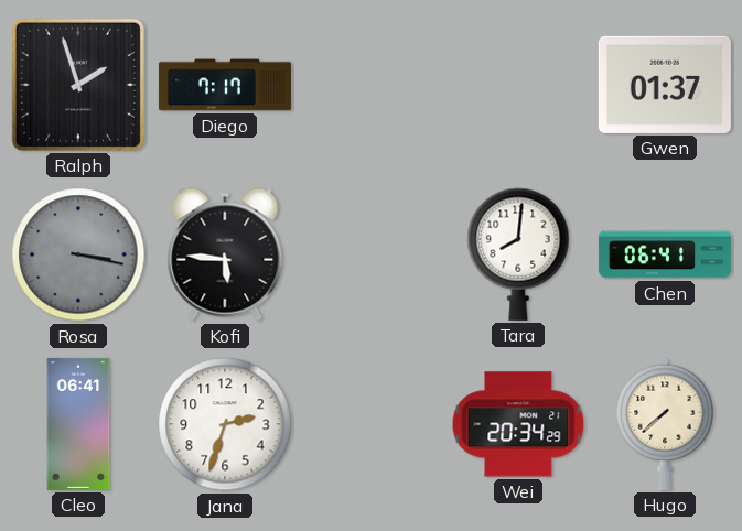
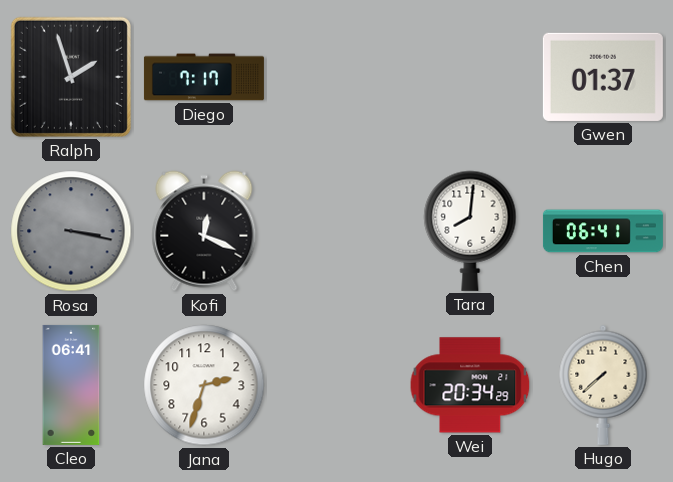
Kofi: 5:46 -> 12:19 (204, 231)
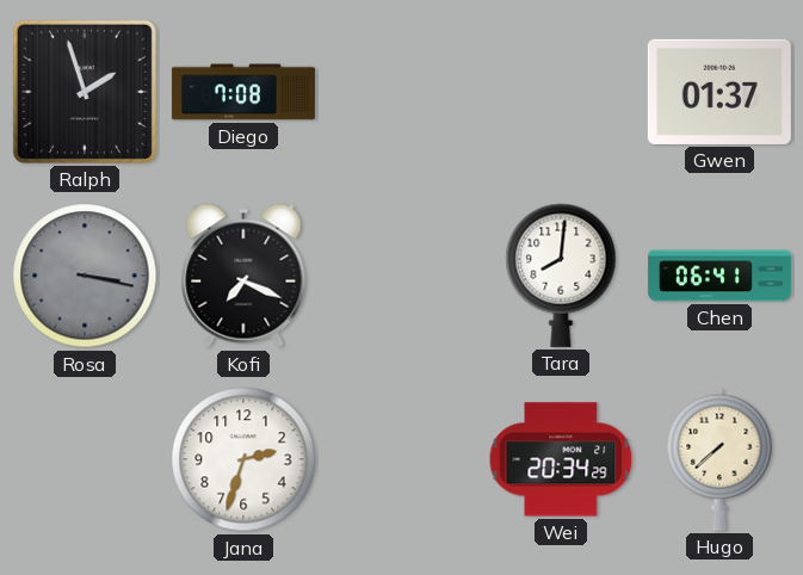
Diego: 7:17 -> 7:08 (243, 92)
Kofi: 12:19 -> 7:19 (243, 276)
Cleo: 06:41 -> none (71, 385)
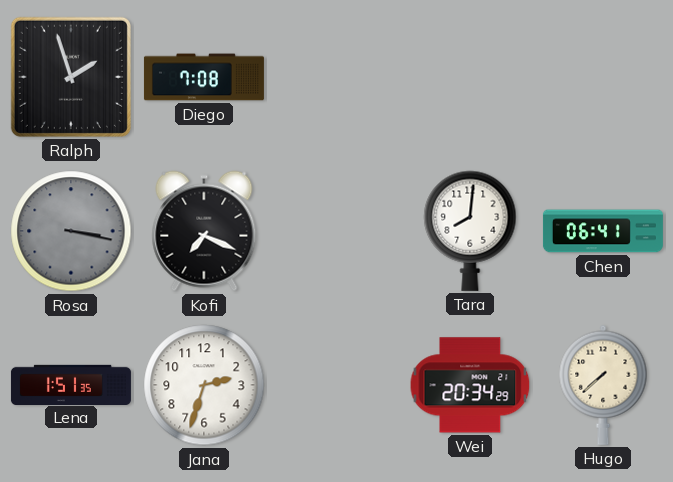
Gwen: 01:37 -> none (719, 92)
Lena: none -> 1:51 (71, 384)
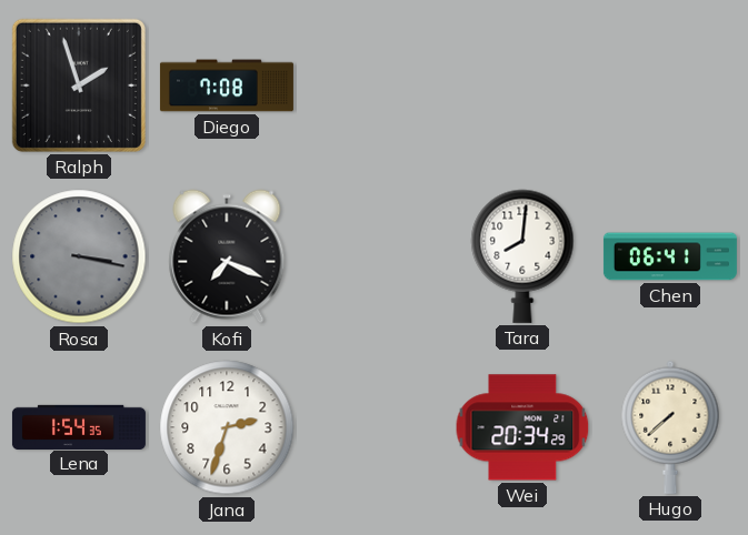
Lena: 1:51 -> 1:54 (79, 426)
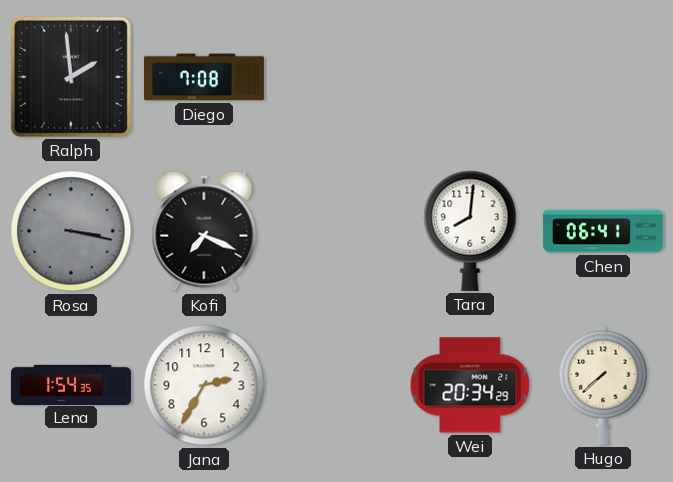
Ralph: 1:57 -> 1:59 (71, 77)
Jana: 2:33 -> 2:35 (204, 385)
